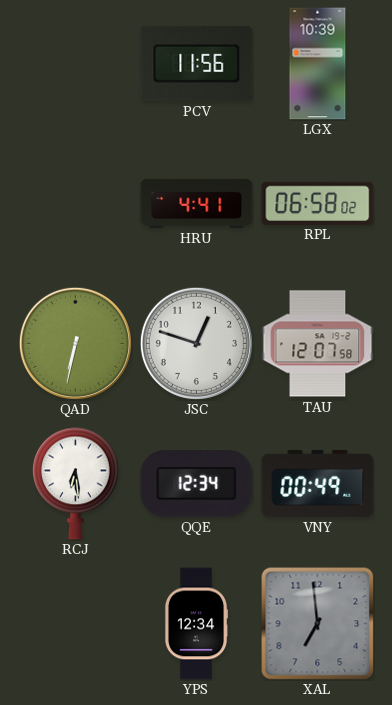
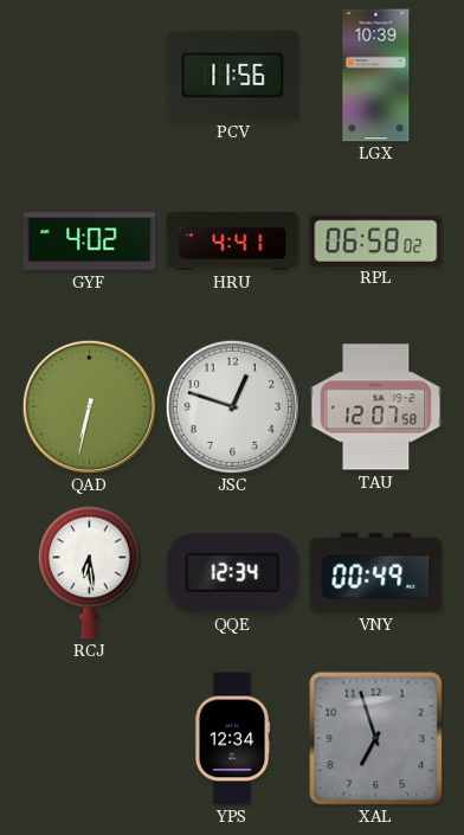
GYF: none -> 4:02 (90, 242)
XAL: 6:59 -> 6:57 (376, 739)
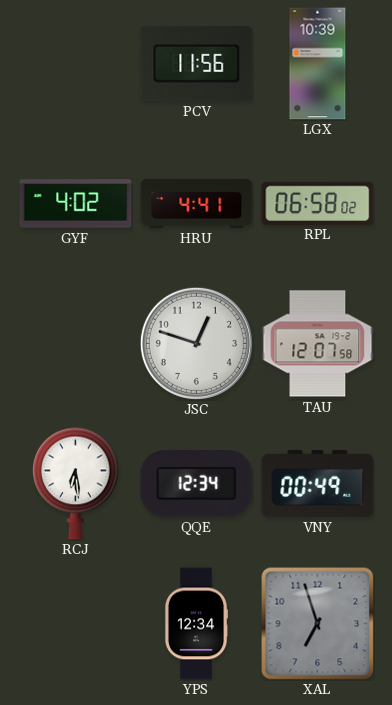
QAD: 6:32 -> none (89, 406)
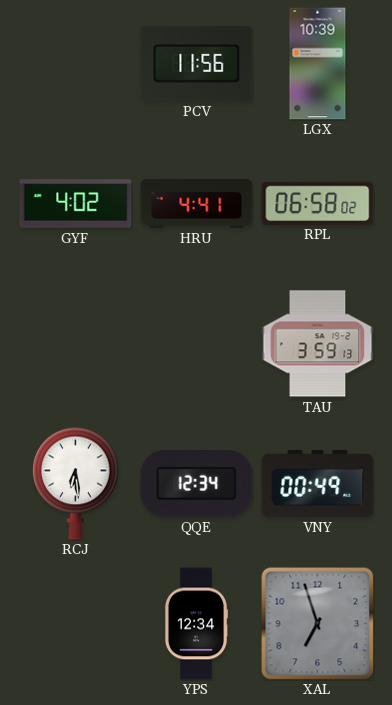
JSC: 12:48 -> none (196, 343)
TAU: 12:07 -> 3:59 (318, 344)
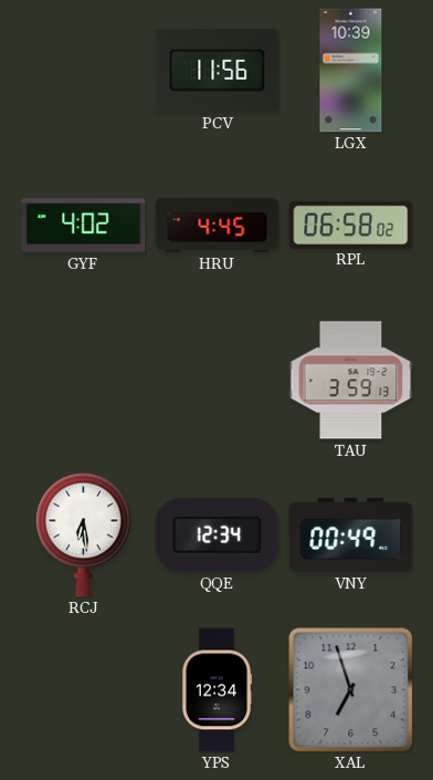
HRU: 4:41 -> 4:45 (218, 225)
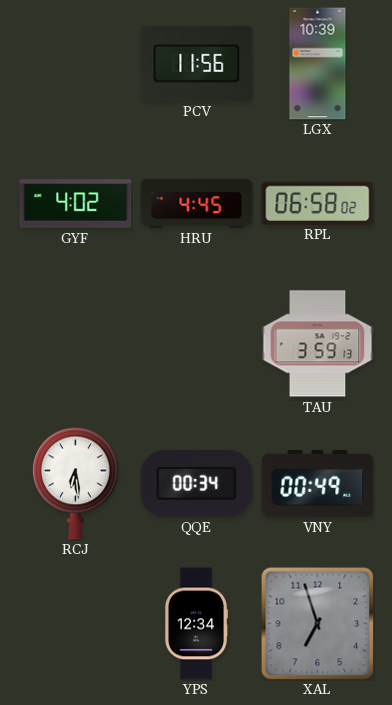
QQE: 12:34 -> 00:34 (197, 484)
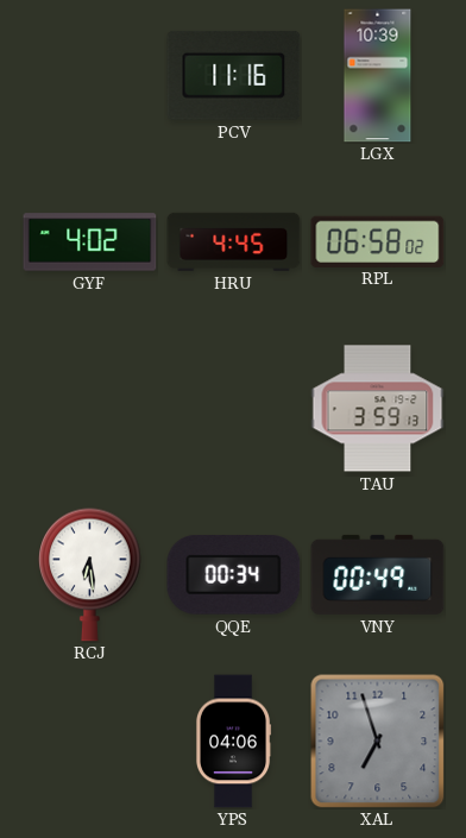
PCV: 11:56 -> 11:16 (234, 75)
YPS: 12:34 -> 04:06 (233, 742)
